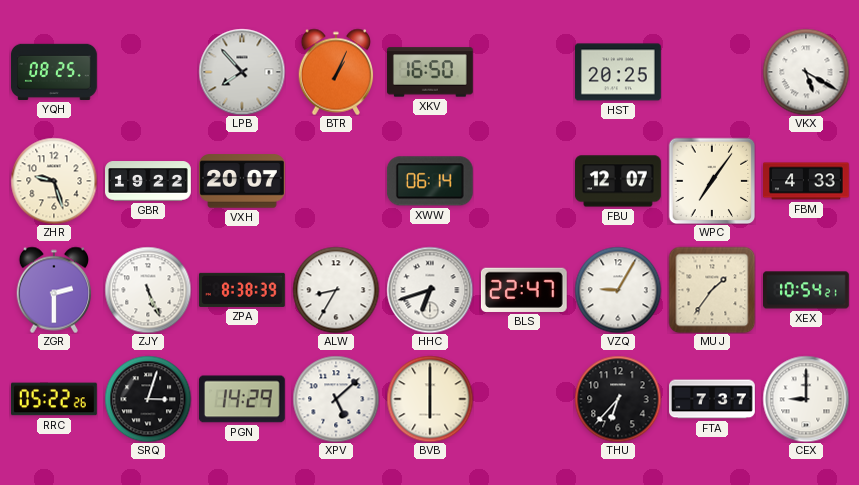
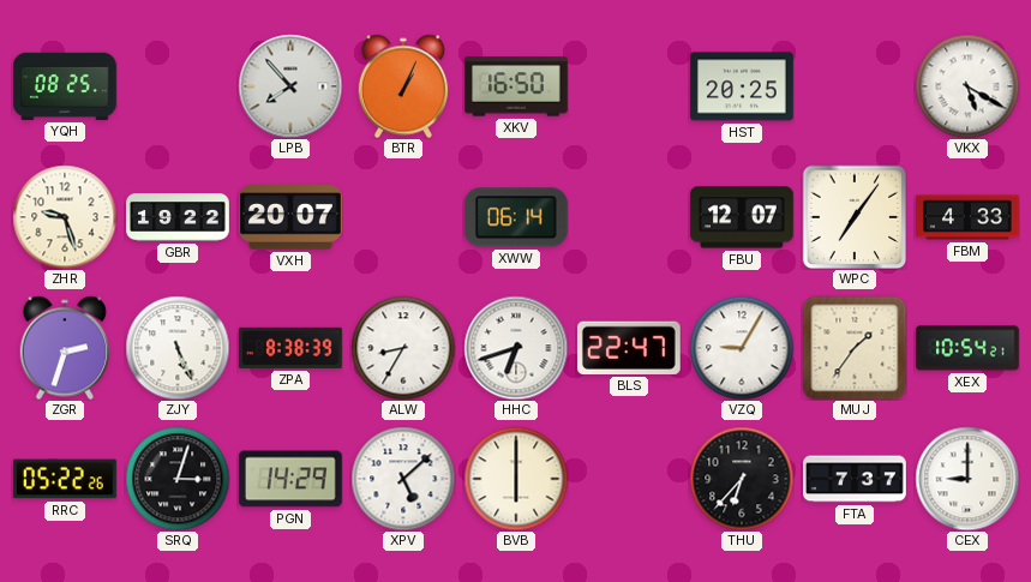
ZGR: 2:30 -> 2:33 (65, 348)
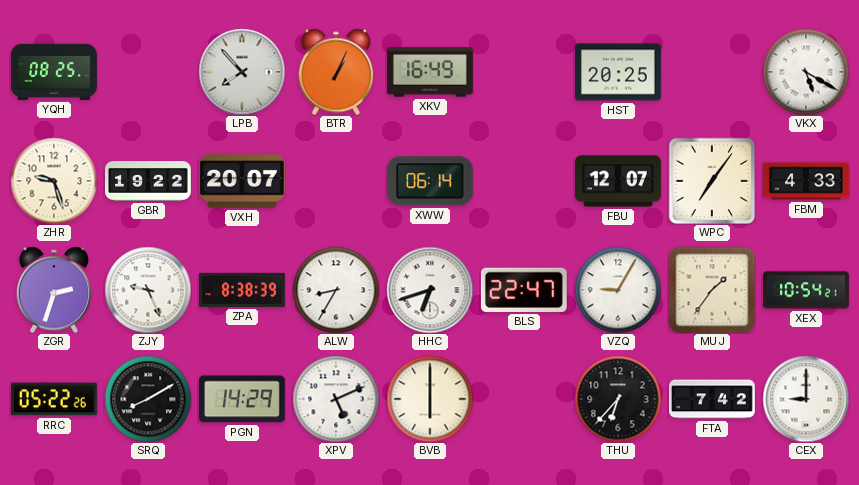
XKV: 16:50 -> 16:49 (431, 72)
ZJY: 5:26 -> 9:26 (148, 290)
SRQ: 3:03 -> 8:10 (148, 399)
XPV: 5:08 -> 5:11 (336, 399)
FTA: 7:37 -> 7:42 (712, 399)
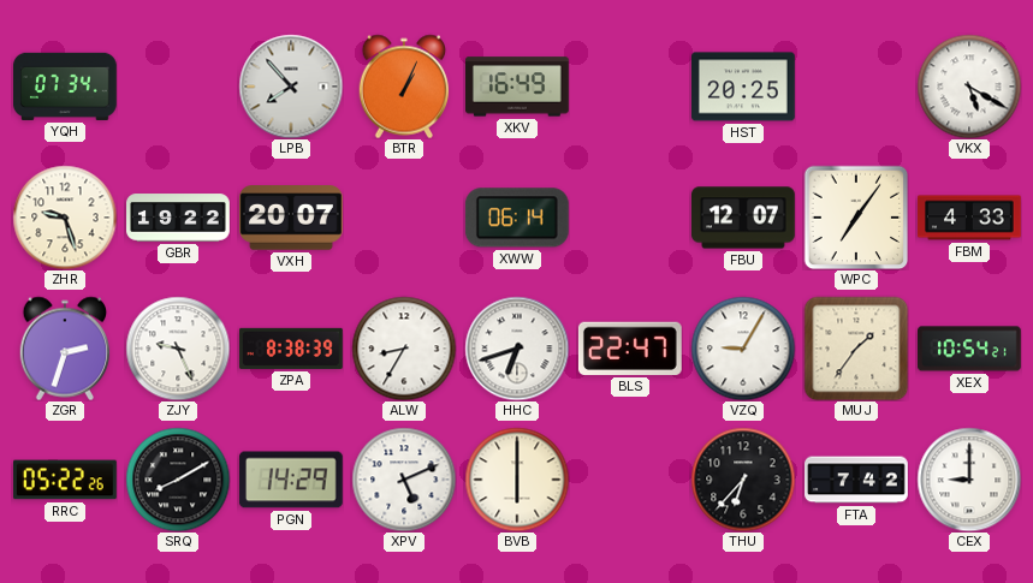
YQH: 08:25 -> 07:34 (66, 87)
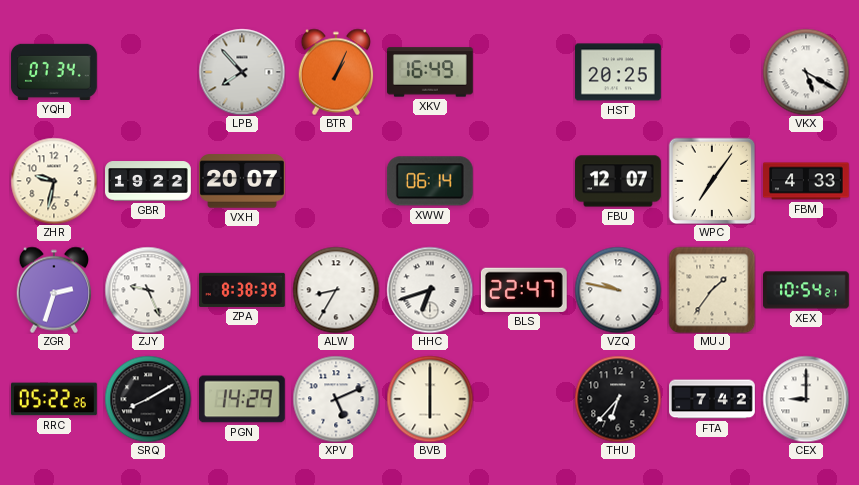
ZHR: 9:27 -> 9:32 (54, 181)
VZQ: 9:05 -> 9:47 (618, 290)
